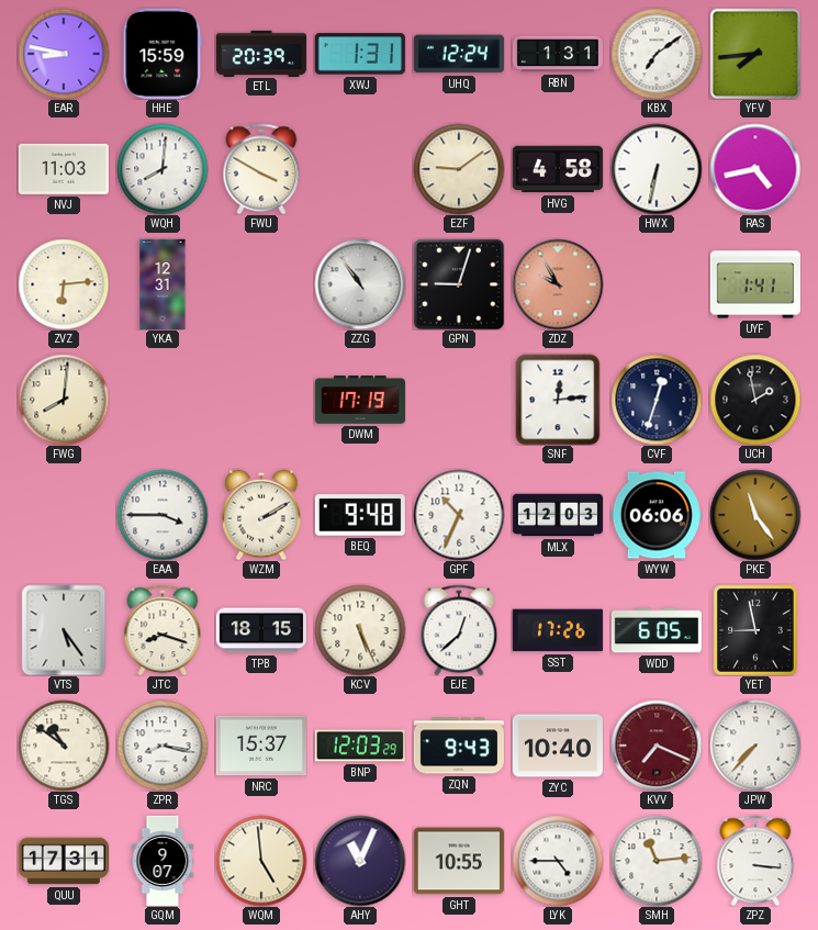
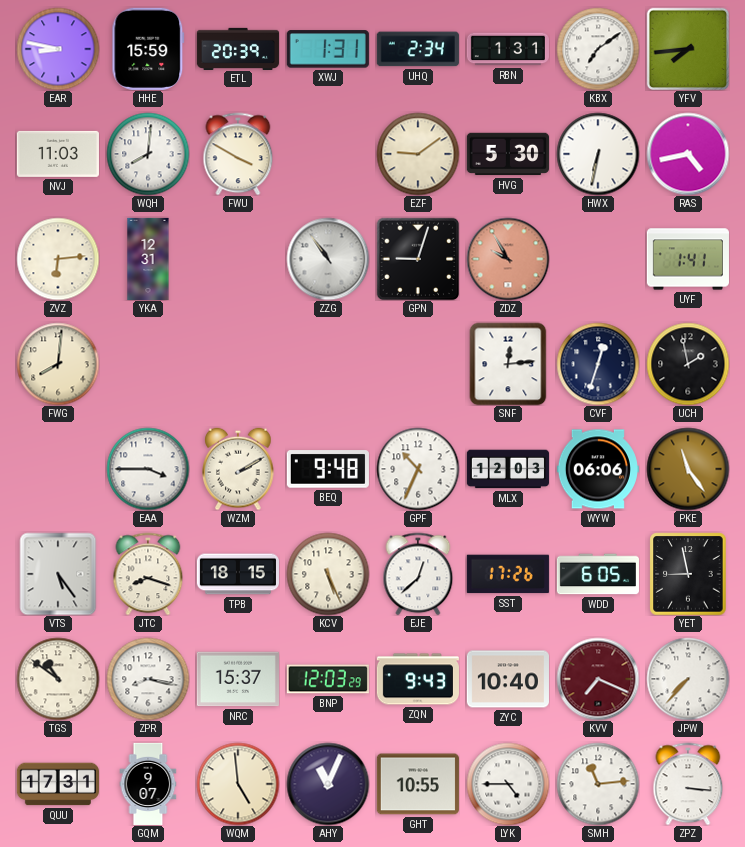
UHQ: 12:24 -> 2:34 (418, 49)
HVG: 4:58 -> 5:30 (508, 154)
DWM: 17:19 -> none (360, 401)
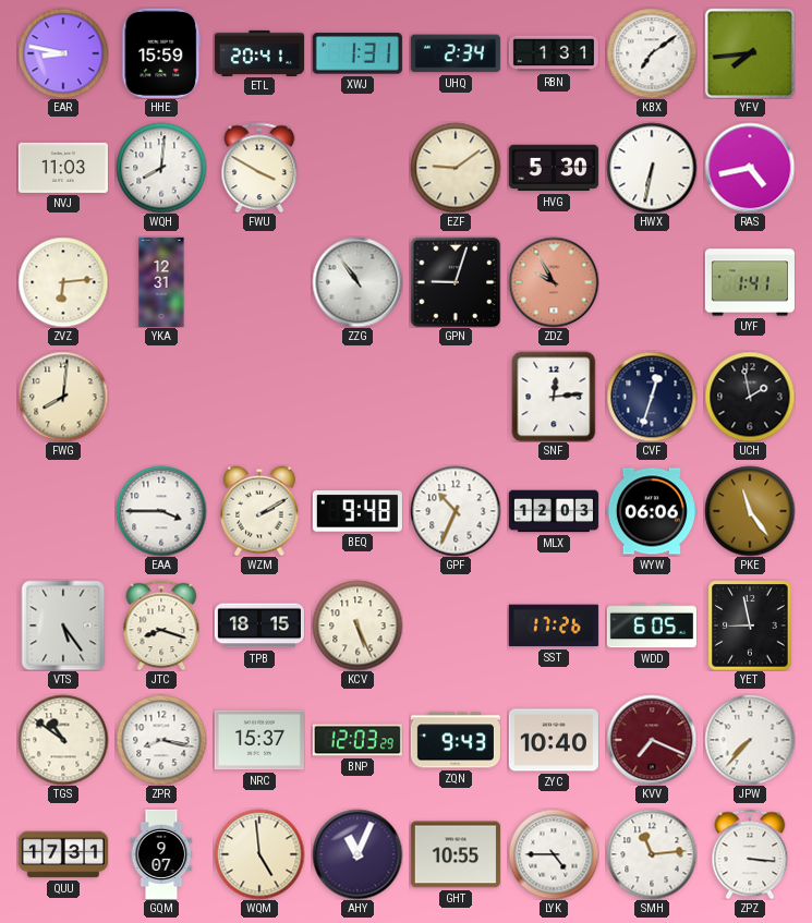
ETL: 20:39 -> 20:41 (259, 52)
EJE: 12:38 -> none (418, 574)
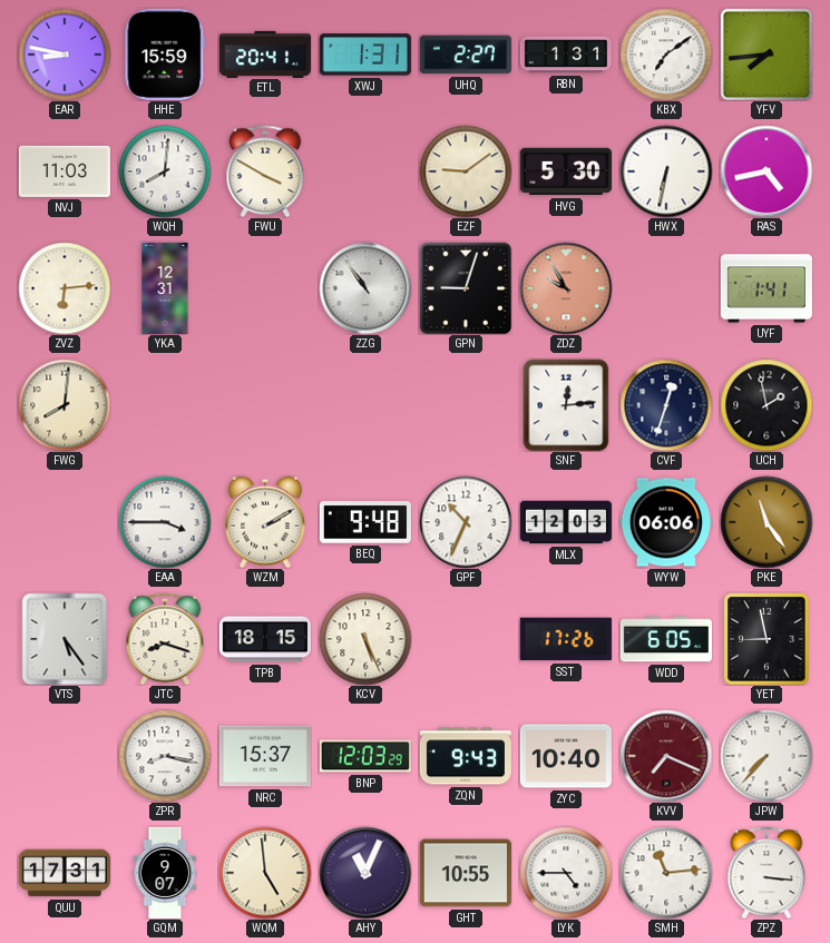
UHQ: 2:34 -> 2:27 (466, 55)
TGS: 10:51 -> none (63, 740)
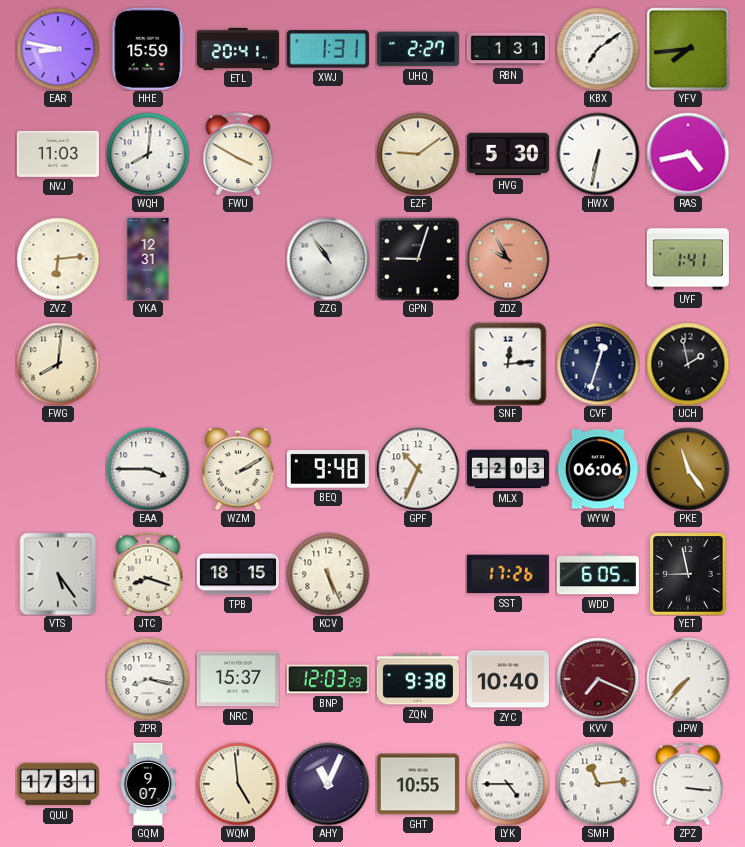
ZQN: 9:43 -> 9:38 (418, 679)
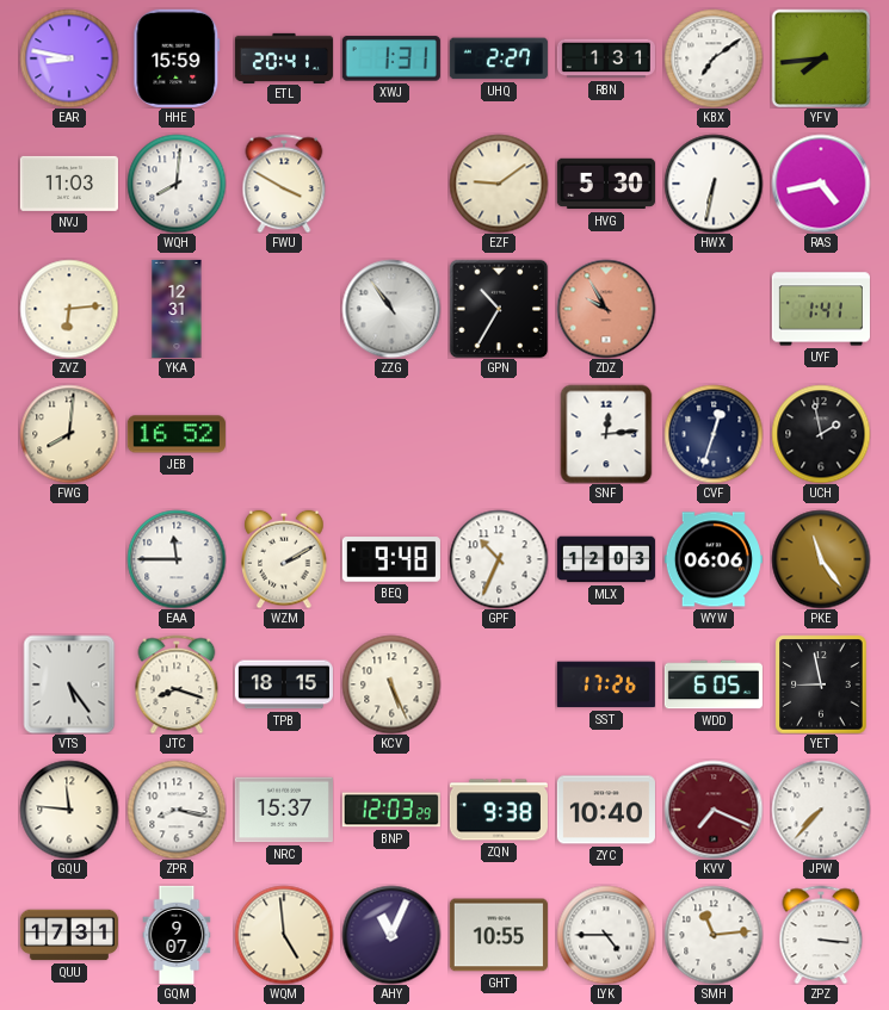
GPN: 9:03 -> 10:35 (499, 309)
JEB: none -> 16:52 (177, 434)
EAA: 3:45 -> 11:45 (177, 559)
GQU: none -> 11:46 (69, 810)
